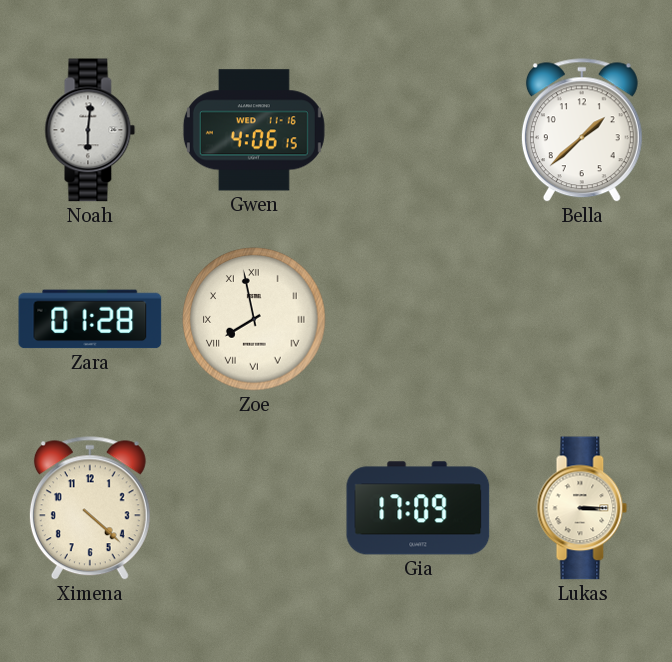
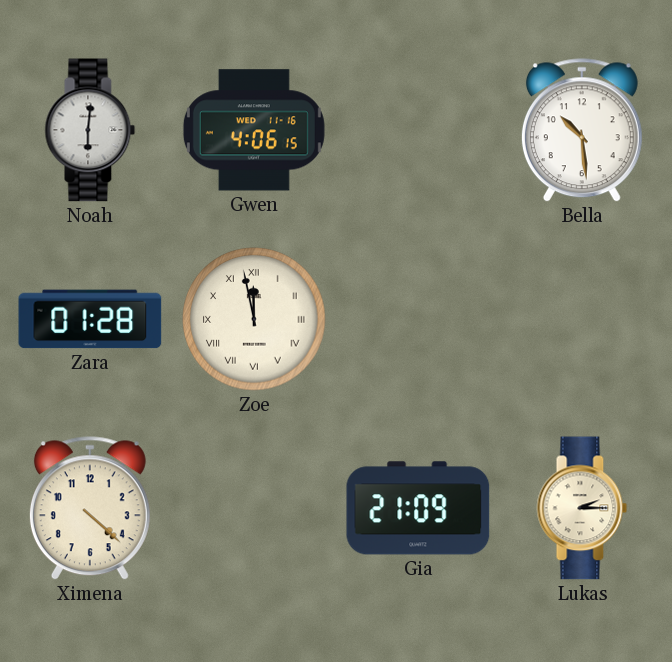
Bella: 1:38 -> 10:29 (582, 131)
Zoe: 7:58 -> 11:58 (254, 319)
Gia: 17:09 -> 21:09 (418, 508)
Lukas: 3:15 -> 2:15 (582, 508)
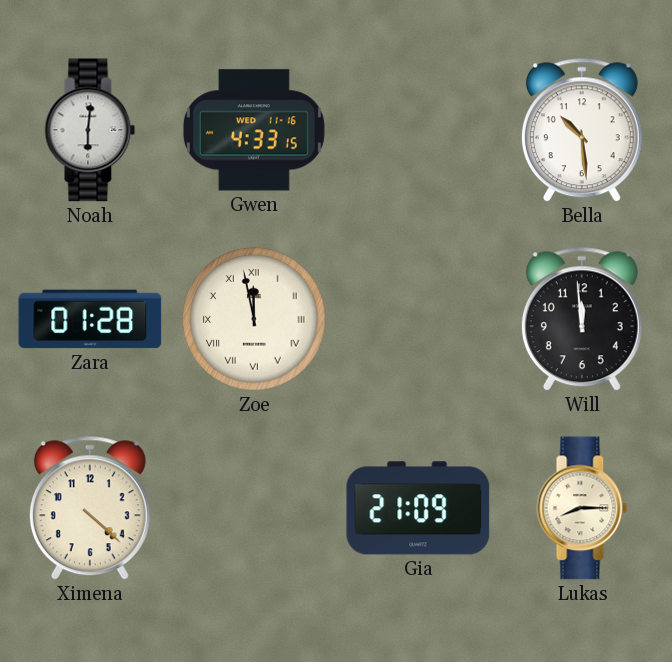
Gwen: 4:06 -> 4:33 (254, 130)
Will: none -> 11:59 (582, 320)
Lukas: 2:15 -> 8:15 (582, 508)
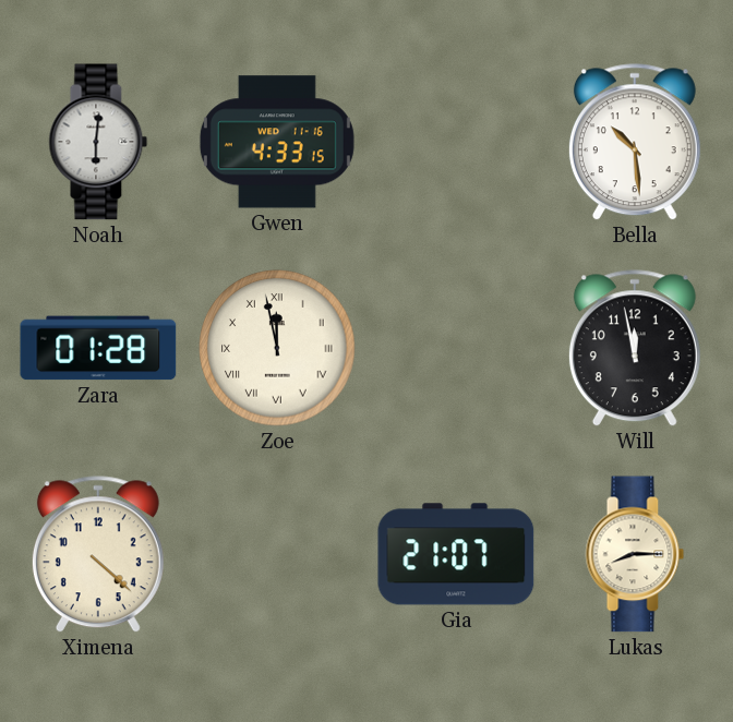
Will: 11:59 -> 11:58 (635, 349)
Gia: 21:09 -> 21:07 (456, 554)
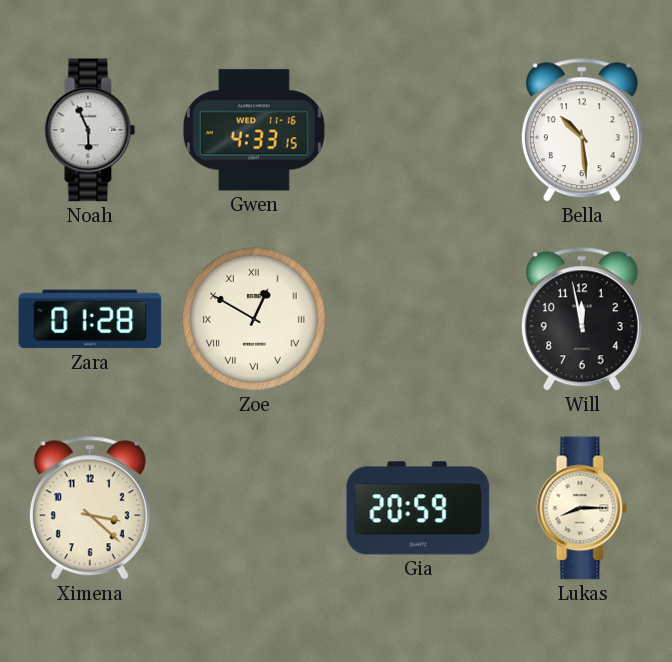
Noah: 6:01 -> 5:56 (90, 130)
Zoe: 11:58 -> 12:50 (254, 319)
Ximena: 4:22 -> 3:22 (90, 509)
Gia: 21:07 -> 20:59 (418, 508)
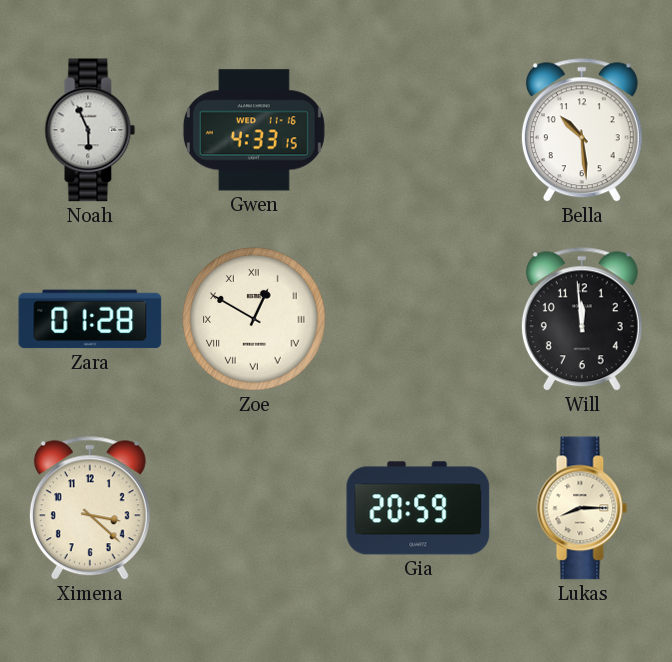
Will: 11:58 -> 11:59 (582, 320)
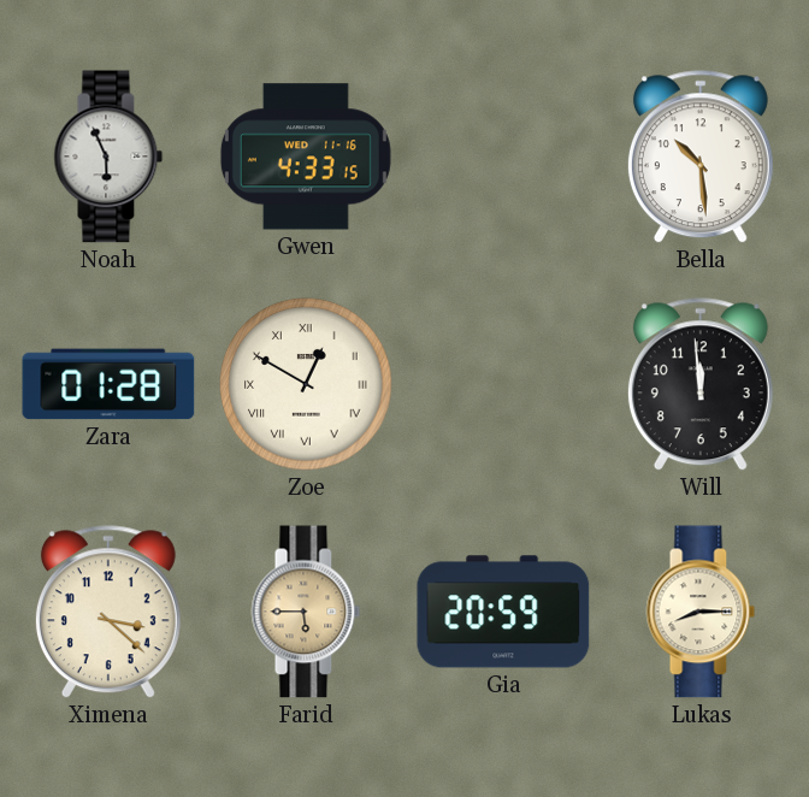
Farid: none -> 5:45 (306, 612)
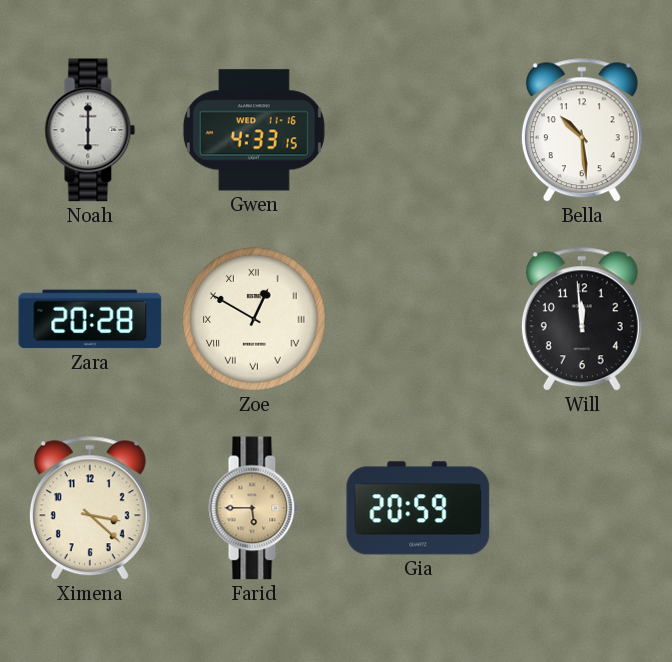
Noah: 5:56 -> 6:00 (90, 130)
Zara: 01:28 -> 20:28 (90, 319)
Lukas: 8:15 -> none (701, 612)
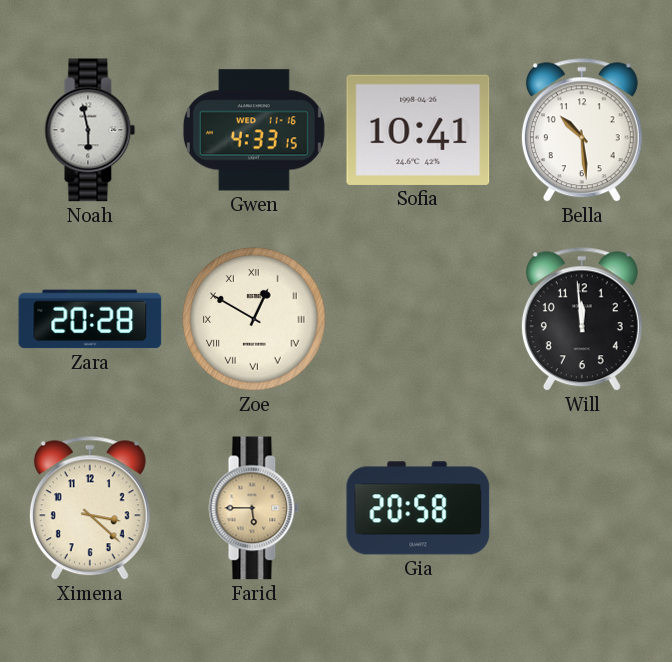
Noah: 6:00 -> 5:58 (90, 130)
Sofia: none -> 10:41 (418, 130)
Gia: 20:59 -> 20:58 (418, 508)
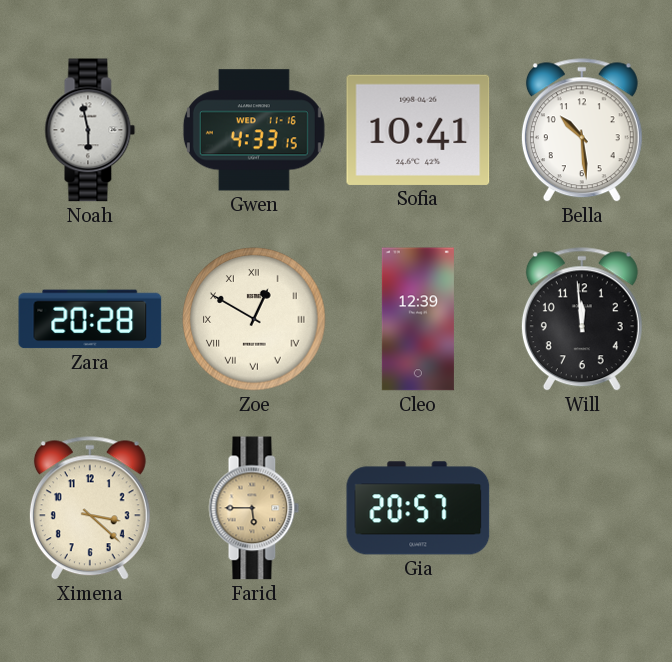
Cleo: none -> 12:39 (418, 319)
Gia: 20:58 -> 20:57 (418, 508)
